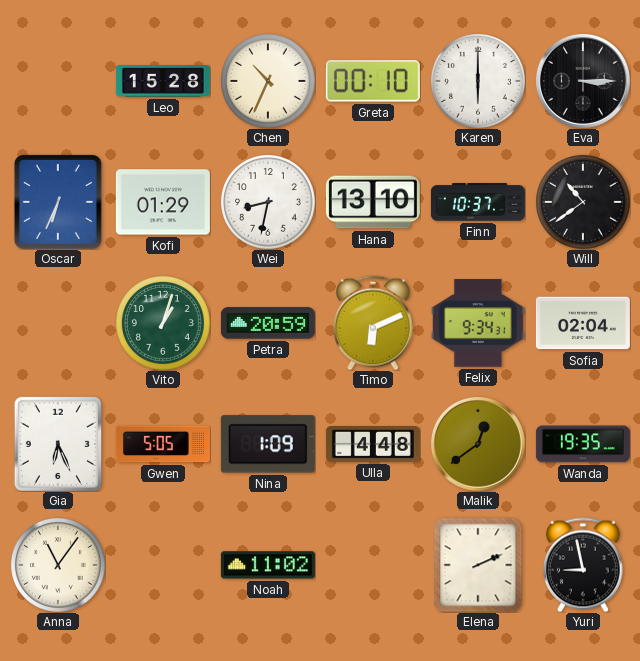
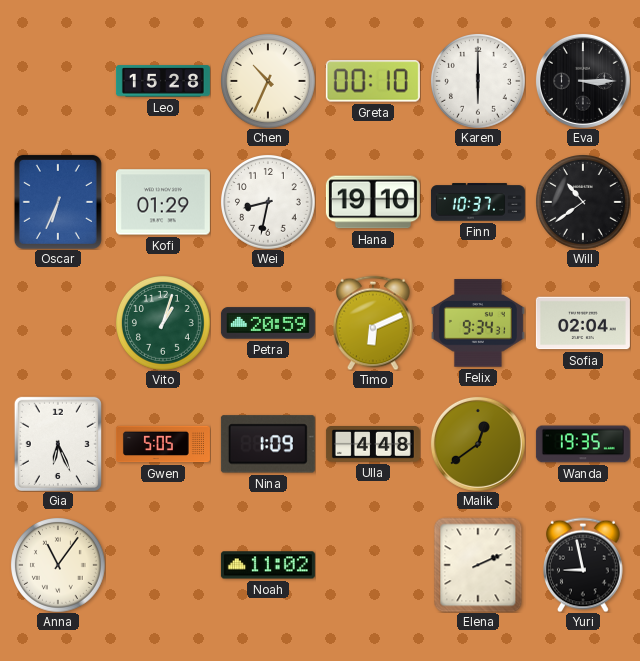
Hana: 13:10 -> 19:10 (373, 202)
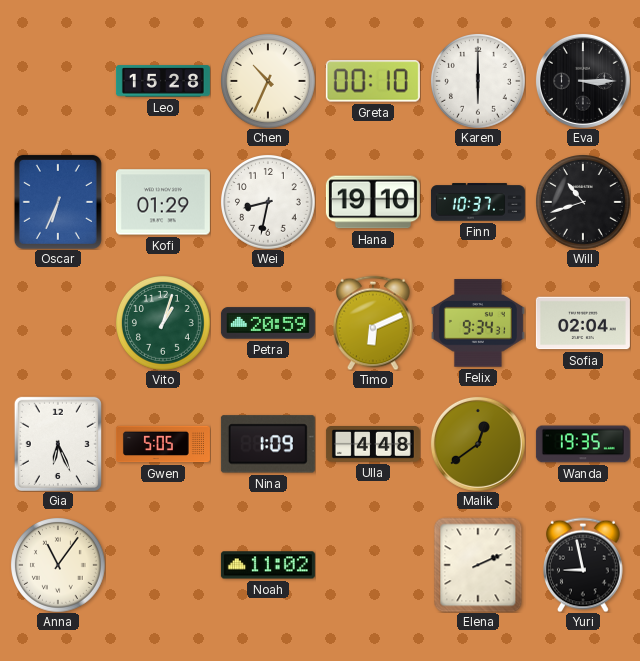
Will: 10:39 -> 10:42 (583, 202)
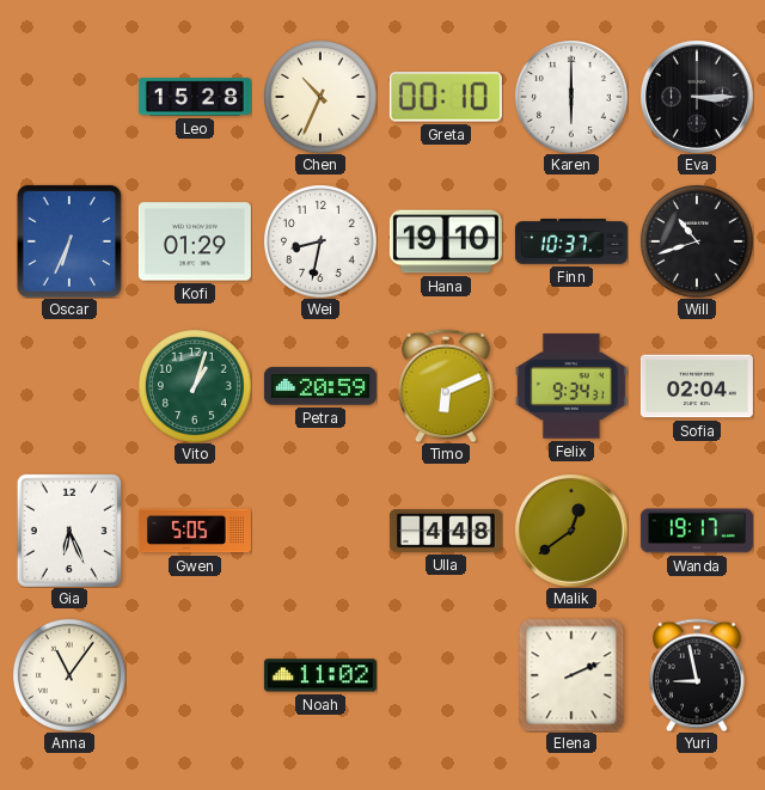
Nina: 1:09 -> none (268, 444)
Wanda: 19:35 -> 19:17 (697, 531)
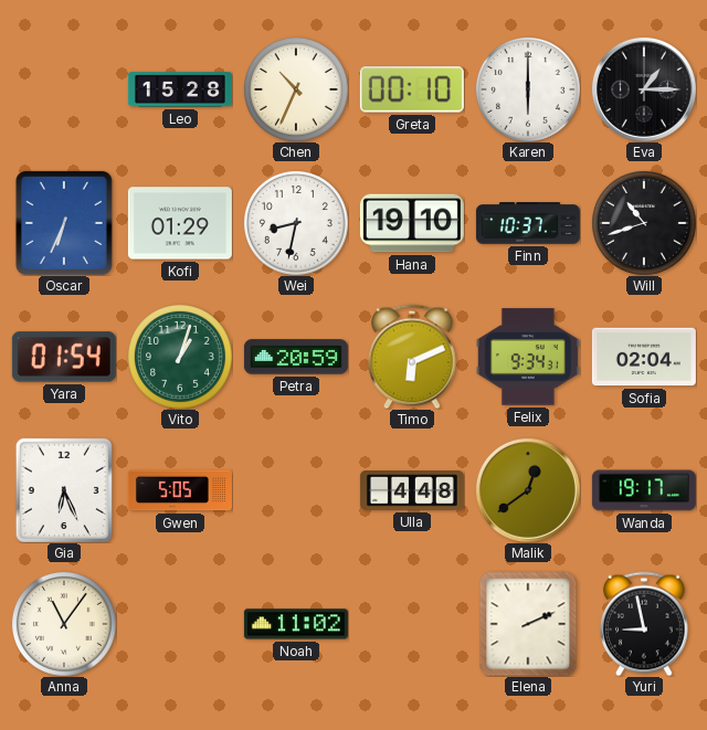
Eva: 3:15 -> 1:15 (644, 89)
Yara: none -> 01:54 (64, 357)
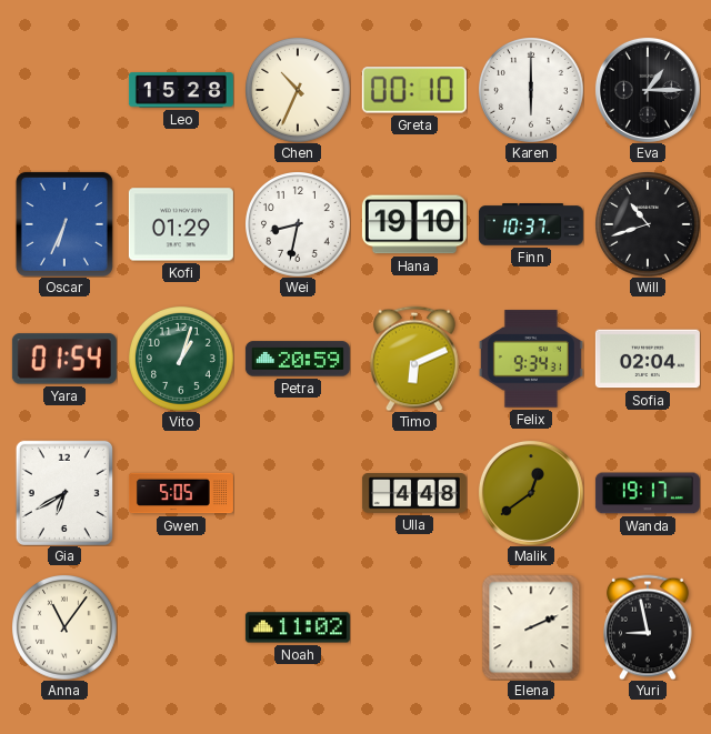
Gia: 6:26 -> 6:40 (64, 493)
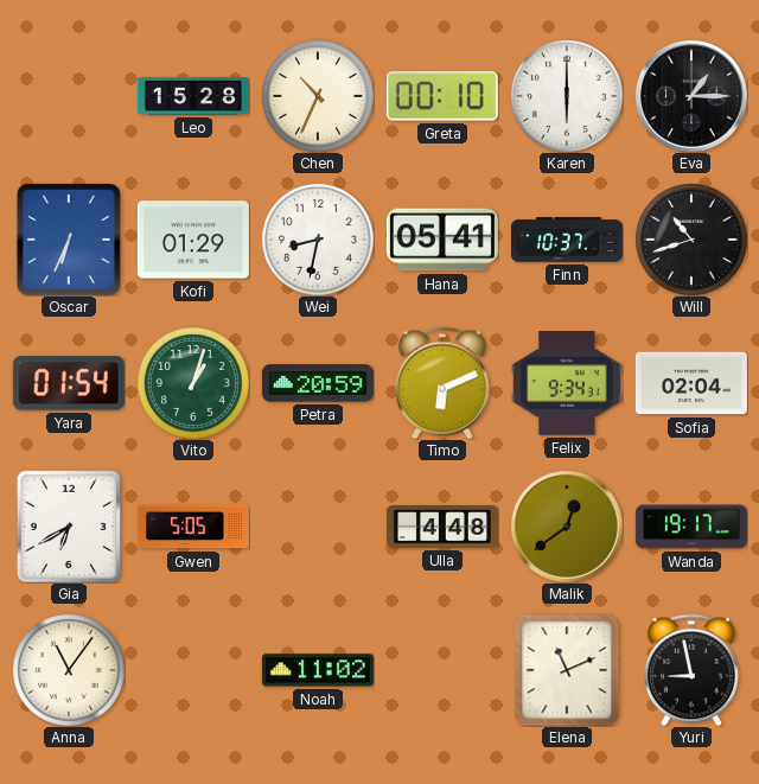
Hana: 19:10 -> 05:41 (442, 240)
Elena: 2:11 -> 11:11 (567, 670)
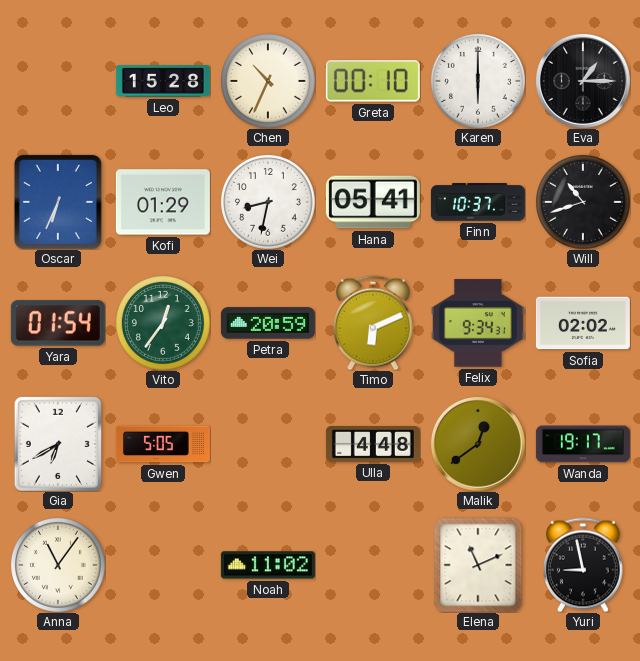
Vito: 1:03 -> 12:36 (163, 323)
Sofia: 02:04 -> 02:02 (583, 323)
